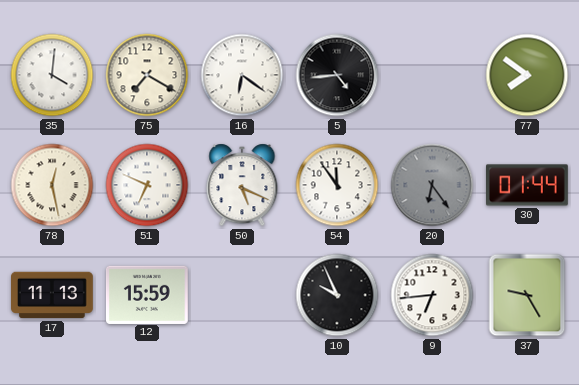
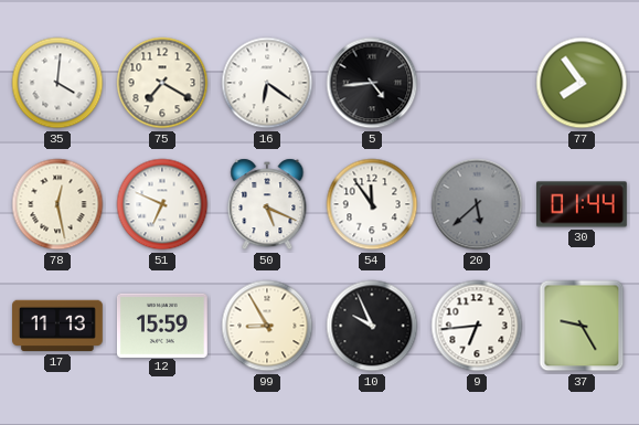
77: 7:51 -> 7:54 (582, 83)
20: 6:24 -> 5:38 (477, 204)
99: none -> 8:55 (267, 326)
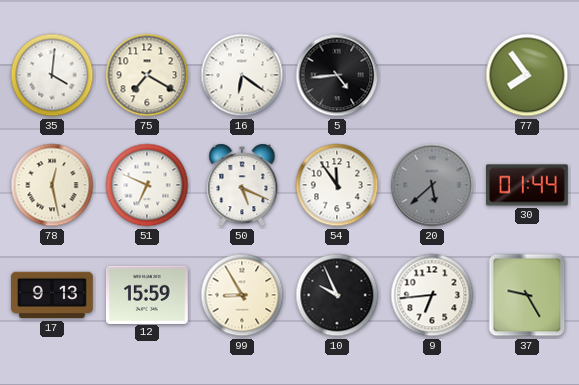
17: 11:13 -> 9:13 (53, 295)
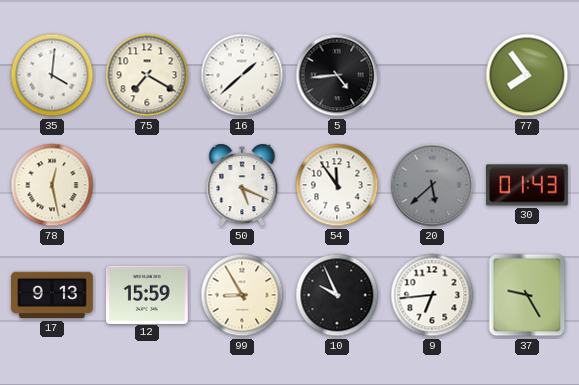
16: 6:21 -> 1:38 (242, 75)
51: 6:49 -> none (147, 185)
30: 01:44 -> 01:43 (528, 185)
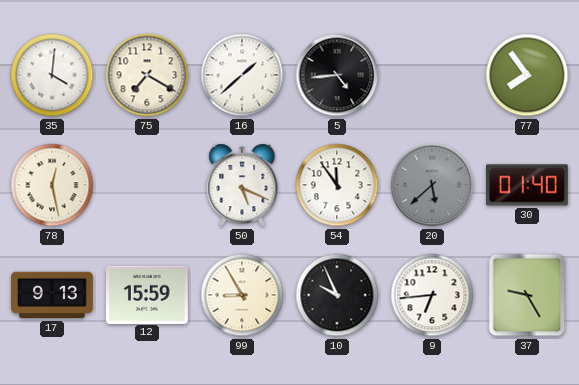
30: 01:43 -> 01:40 (528, 185)
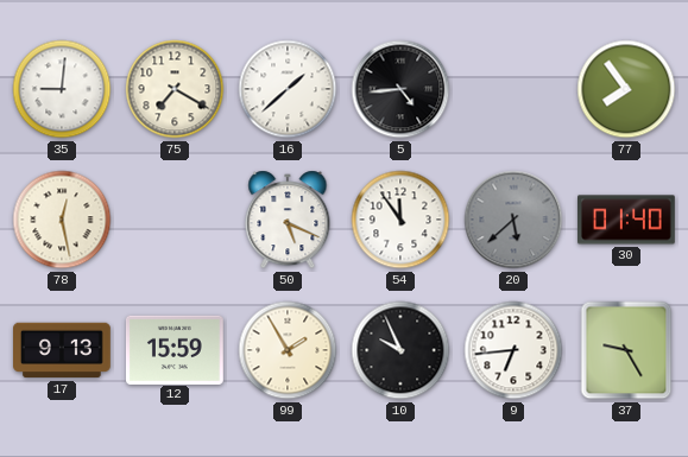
35: 4:01 -> 9:01 (62, 89)
99: 8:55 -> 1:55 (288, 350)
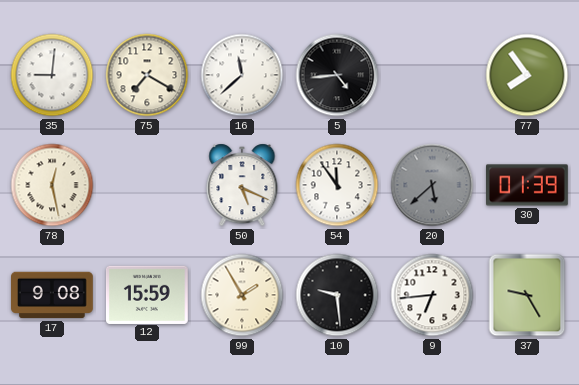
16: 1:38 -> 11:38 (242, 75)
30: 01:40 -> 01:39 (528, 185)
17: 9:13 -> 9:08 (53, 295)
10: 9:56 -> 9:29 (337, 295)
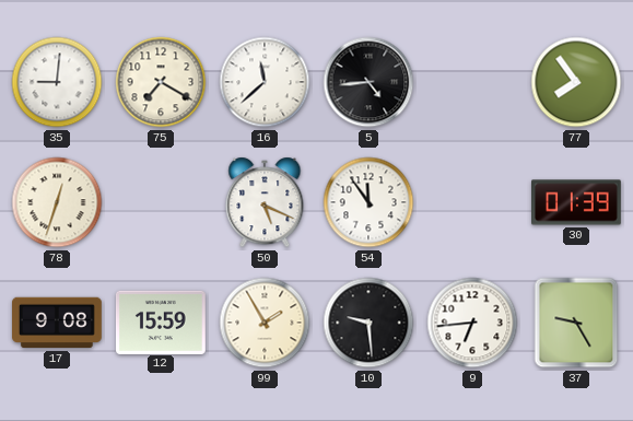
78: 12:28 -> 12:33 (57, 202)
20: 5:38 -> none (432, 185)
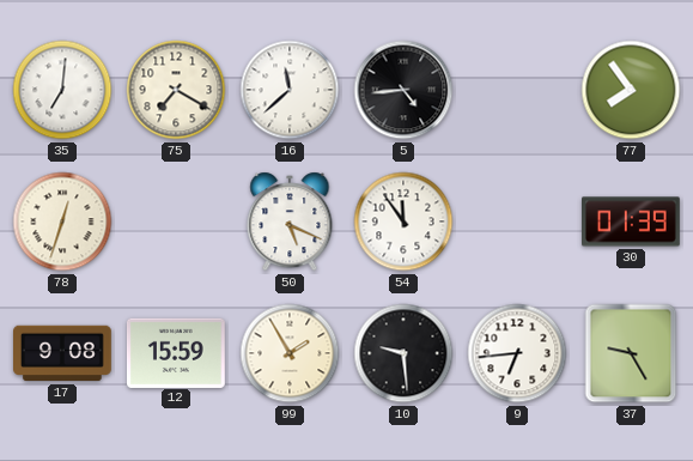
35: 9:01 -> 7:01 (62, 90)
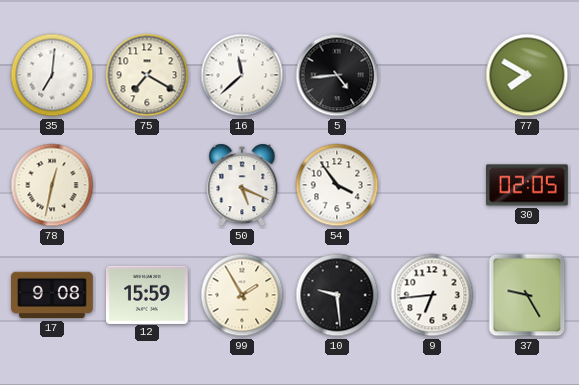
77: 7:54 -> 7:50 (527, 75)
78: 12:33 -> 12:32 (52, 185)
54: 11:54 -> 3:54 (337, 185)
30: 01:39 -> 02:05 (528, 185)
